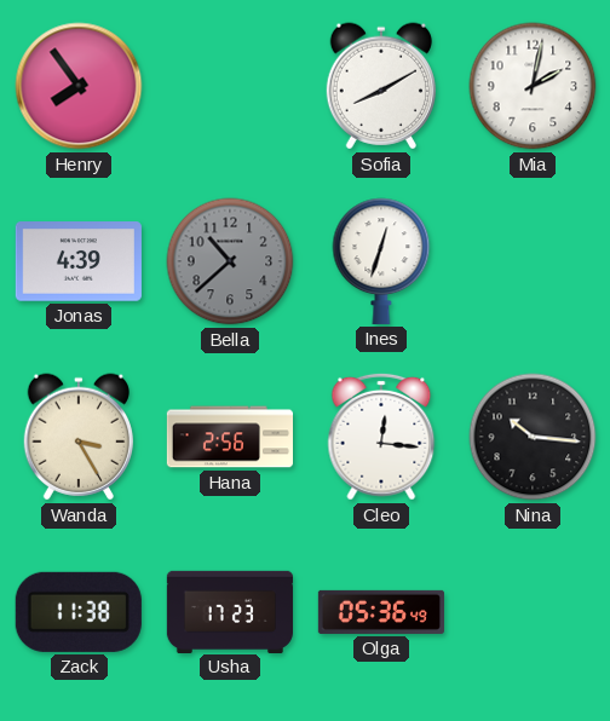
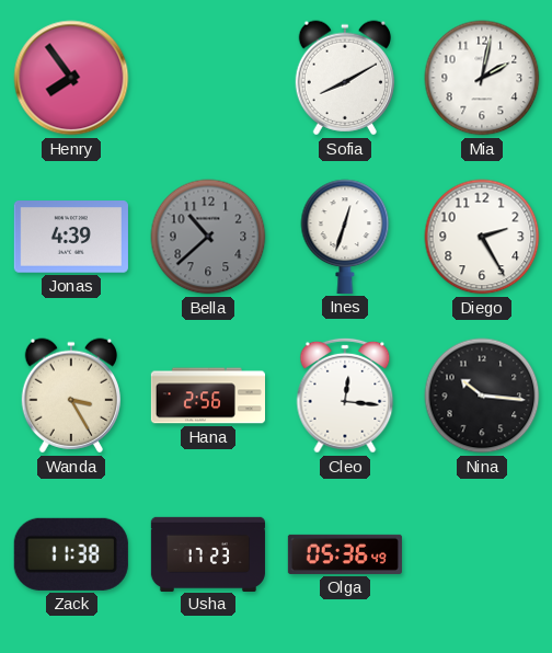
Diego: none -> 2:25 (482, 237)
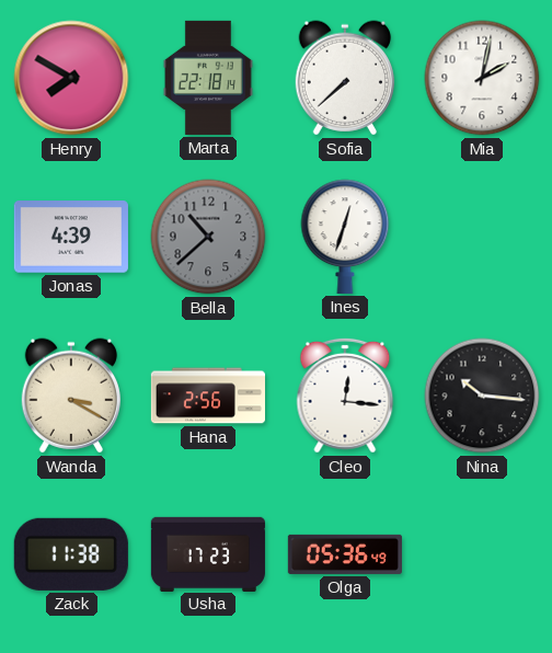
Henry: 7:54 -> 7:50 (71, 78)
Marta: none -> 22:18 (208, 78)
Sofia: 8:10 -> 7:38 (344, 78)
Diego: 2:25 -> none (482, 237)
Wanda: 3:25 -> 3:20 (70, 396)
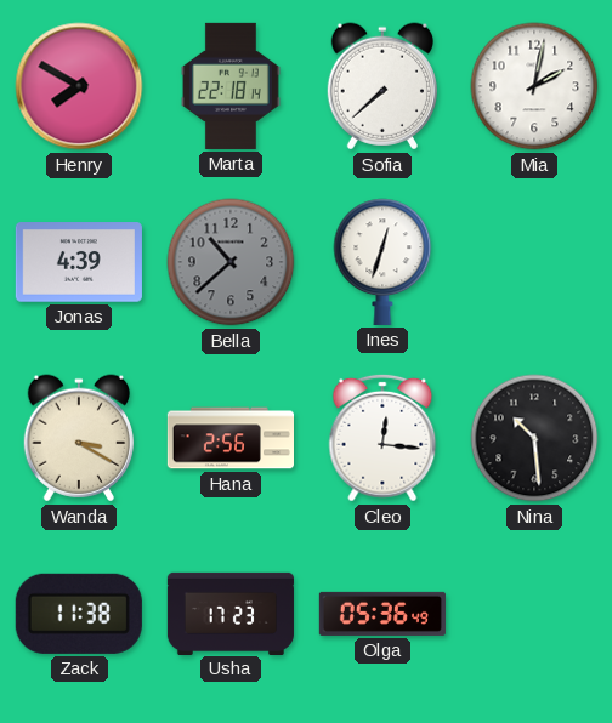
Nina: 10:16 -> 10:29 (534, 438)
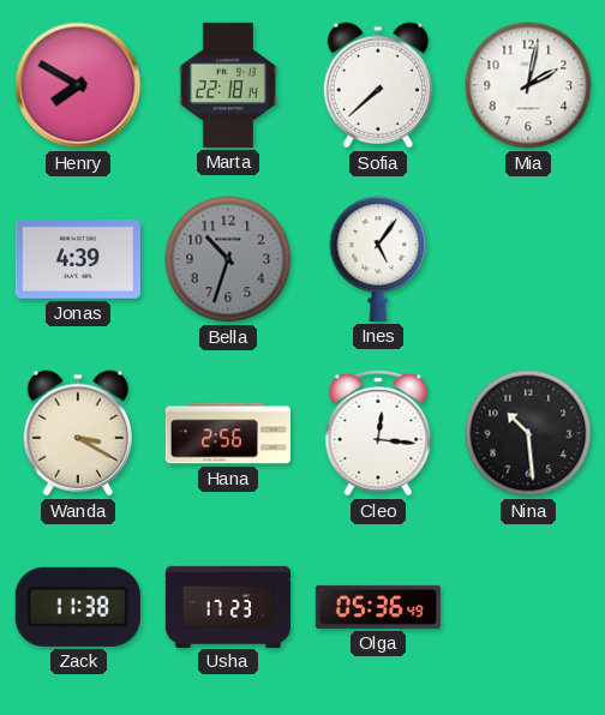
Bella: 10:38 -> 10:33 (228, 259)
Ines: 12:33 -> 5:06 (378, 259)
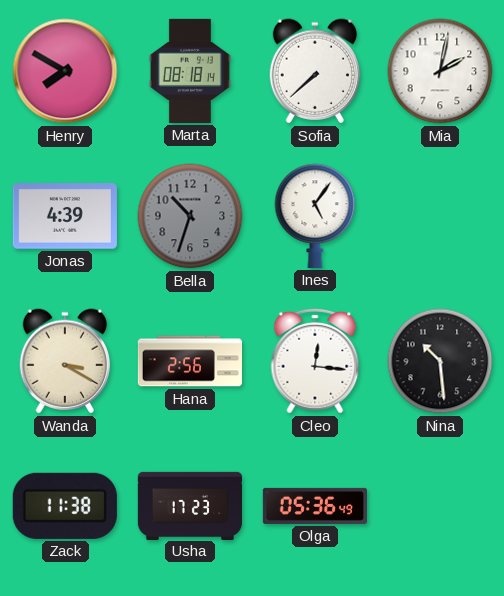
Marta: 22:18 -> 08:18 (190, 71)
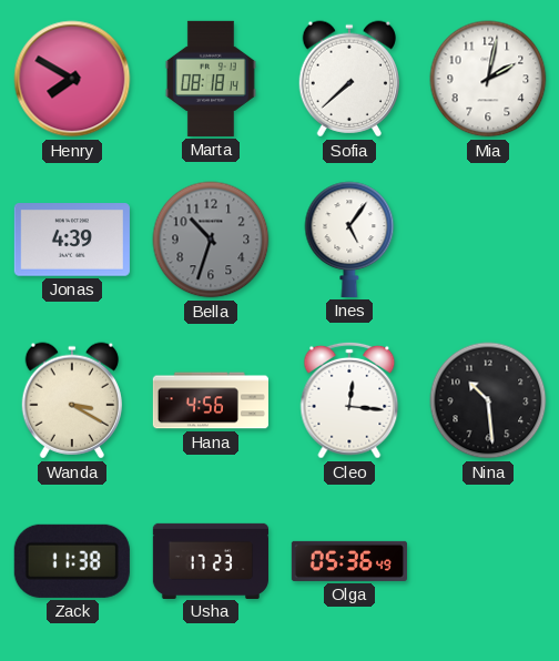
Hana: 2:56 -> 4:56 (210, 400)
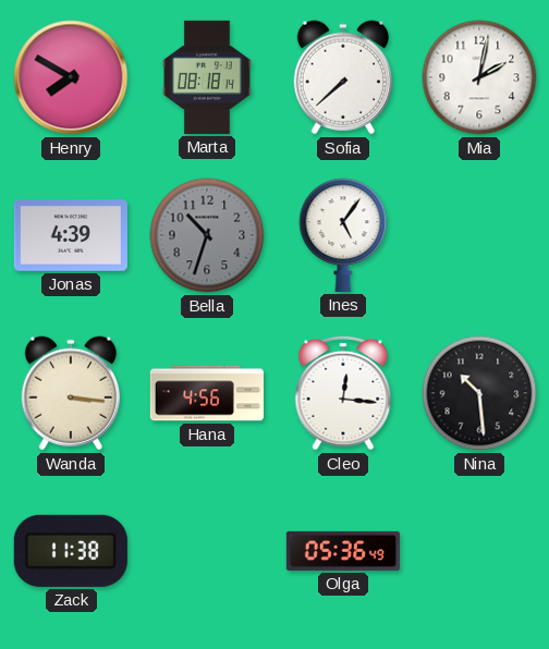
Wanda: 3:20 -> 3:16 (70, 393)
Usha: 17:23 -> none (211, 560)
